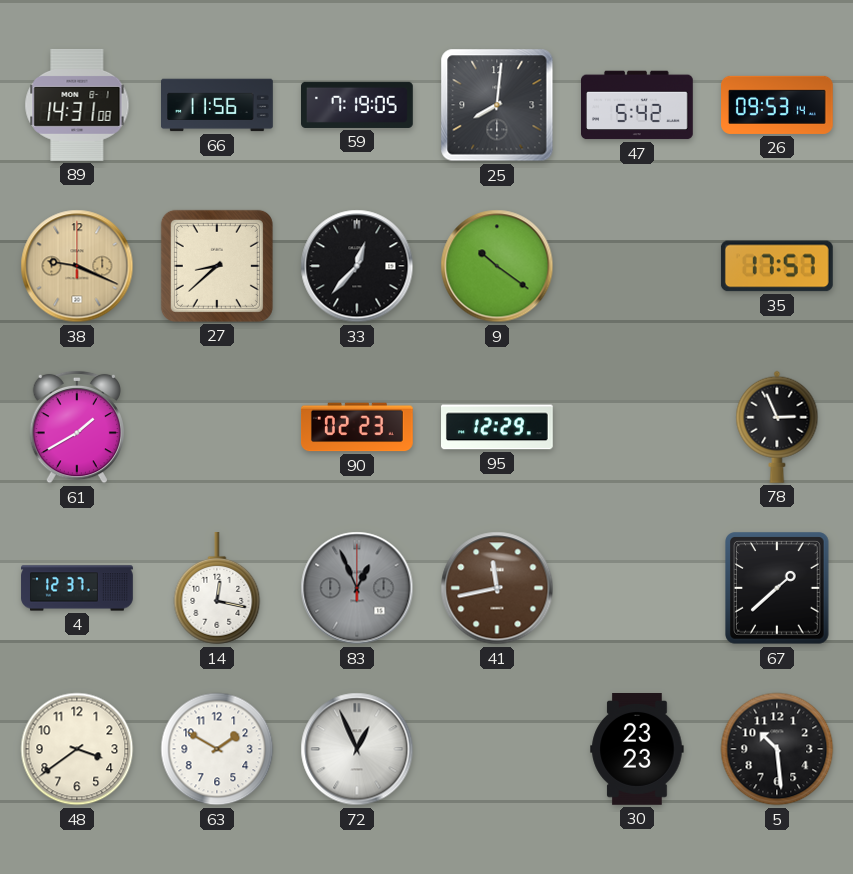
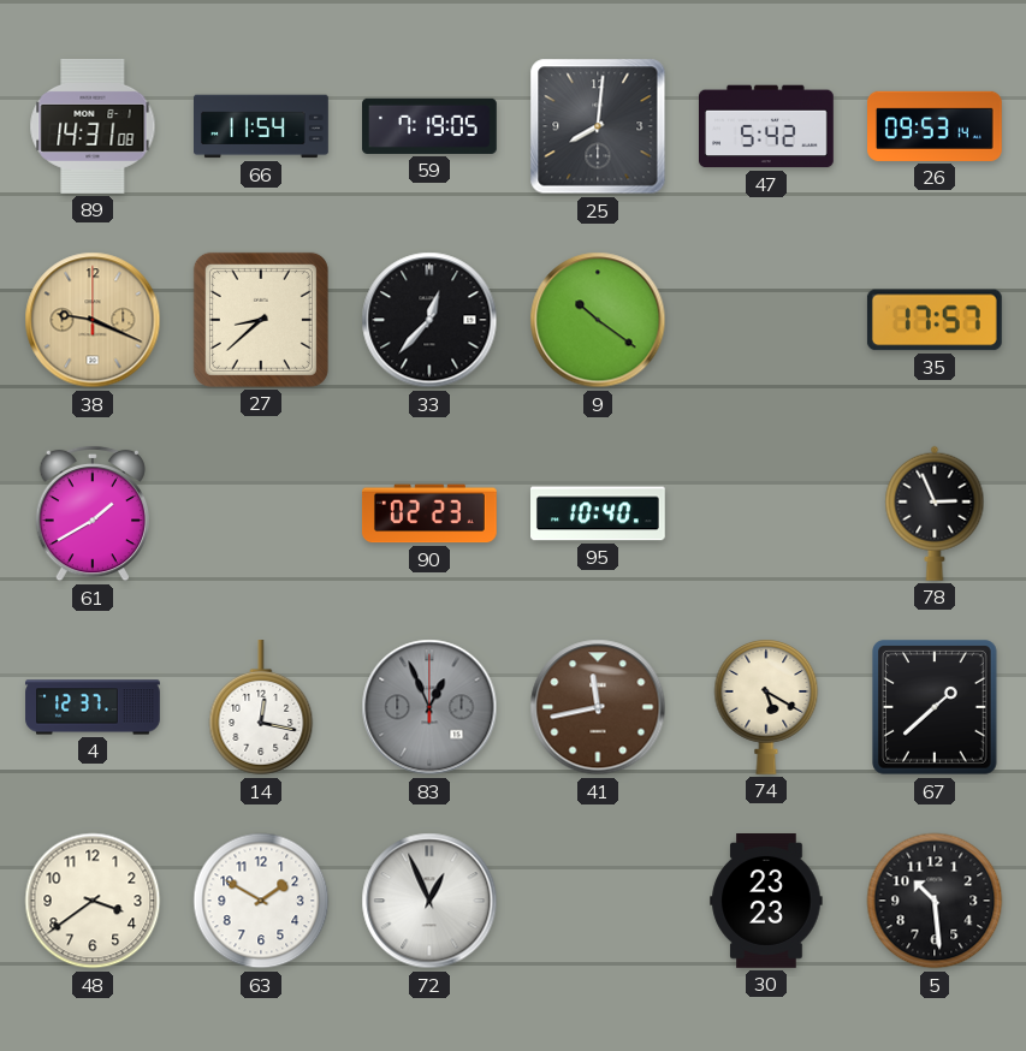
66: 11:56 -> 11:54 (262, 126)
95: 12:29 -> 10:40 (599, 513)
74: none -> 5:20 (766, 707)
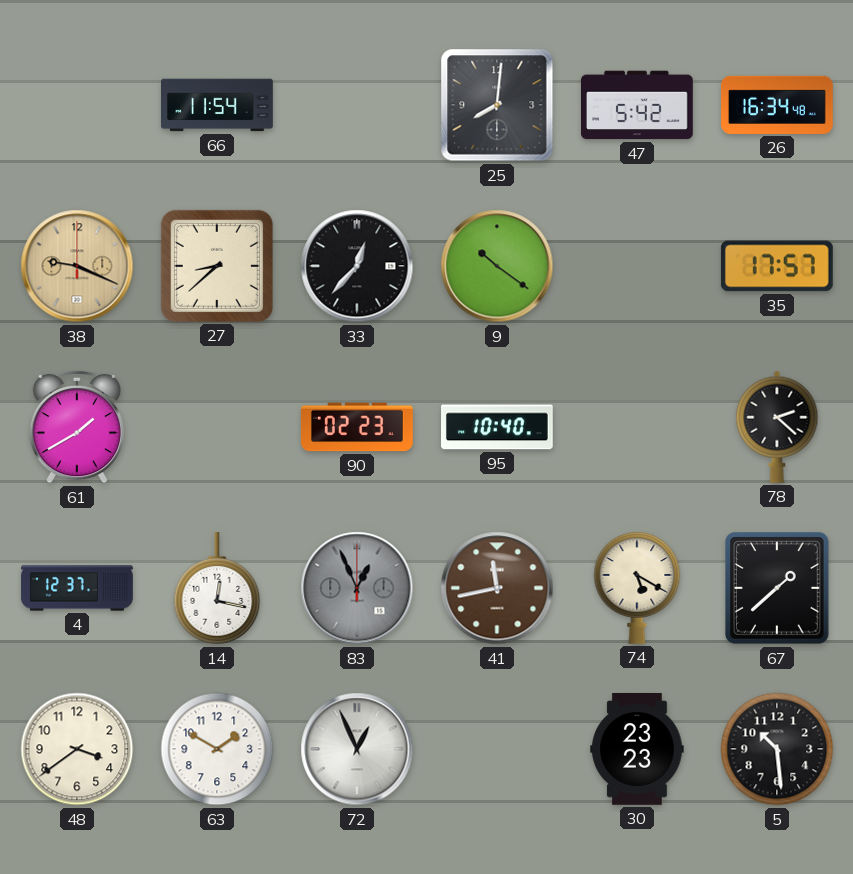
89: 14:31 -> none (93, 126)
59: 7:19 -> none (431, 126)
26: 09:53 -> 16:34 (778, 105)
78: 2:56 -> 2:22 (777, 427)
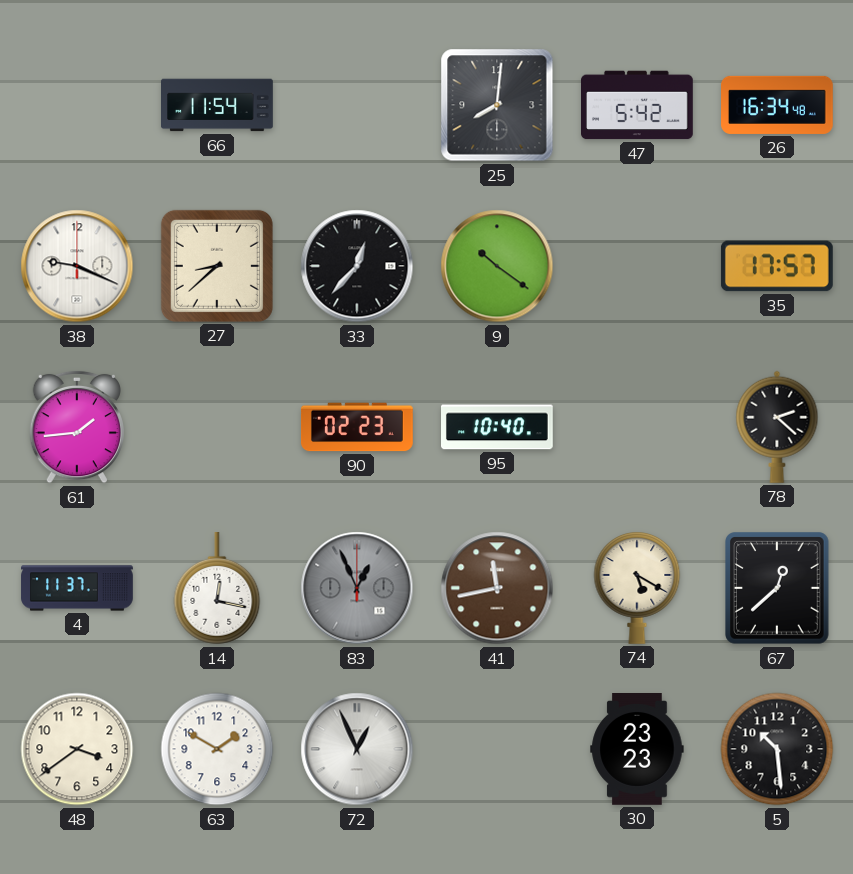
38 dial: champagne -> white (77, 266)
61: 1:40 -> 1:44 (76, 427)
4: 12:37 -> 11:37 (77, 588)
67: 1:38 -> 12:38 (777, 588)
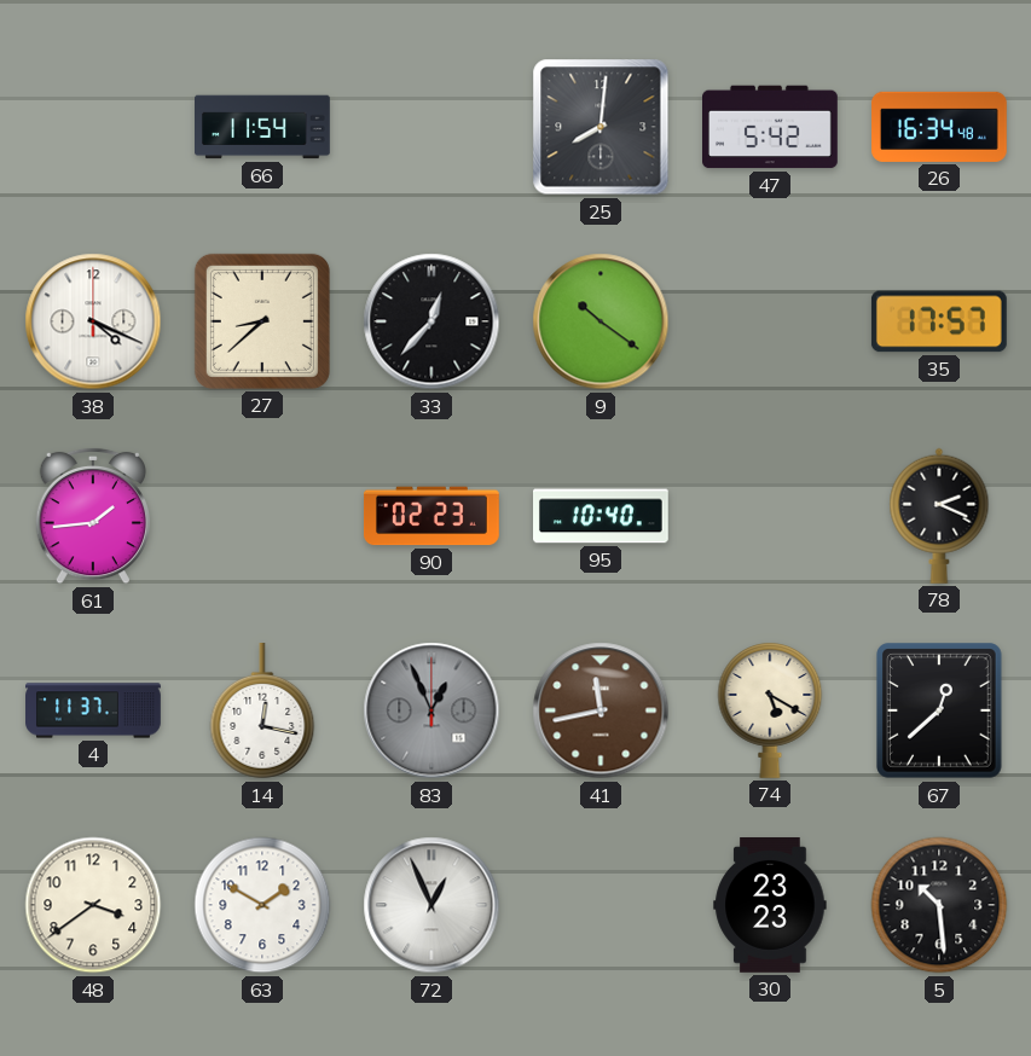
38: 9:19 -> 4:19 (93, 321)
78: 2:22 -> 2:19 (939, 516)
